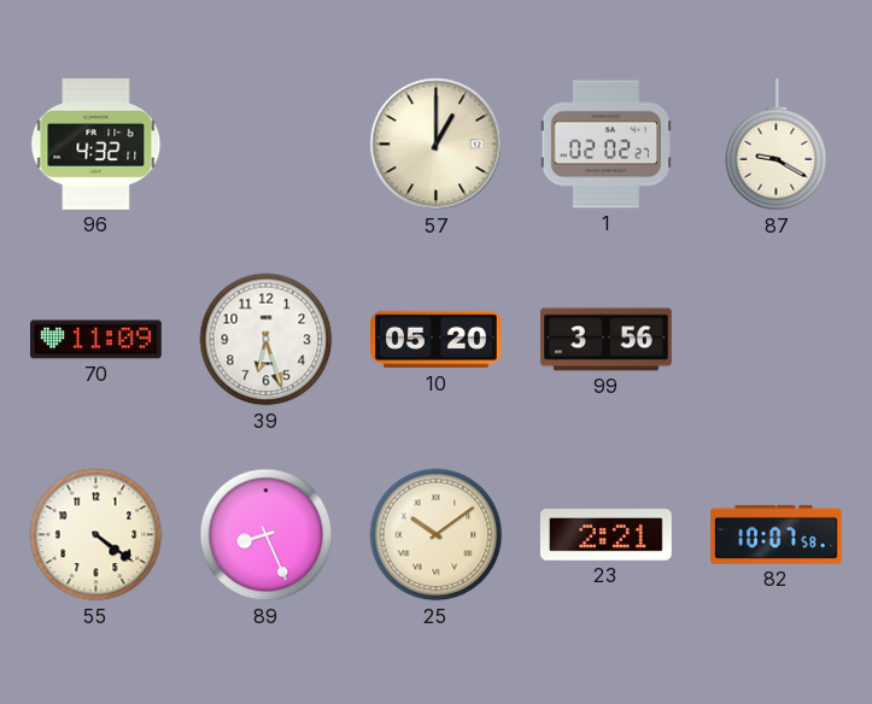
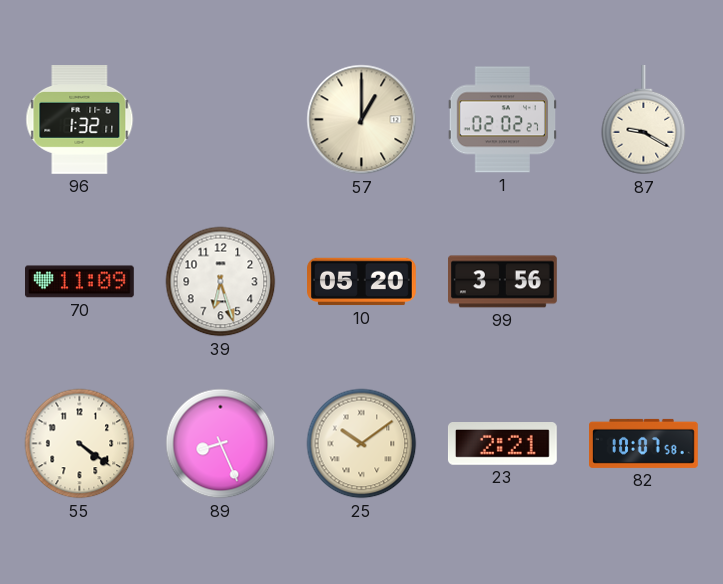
96: 4:32 -> 1:32 (80, 120)
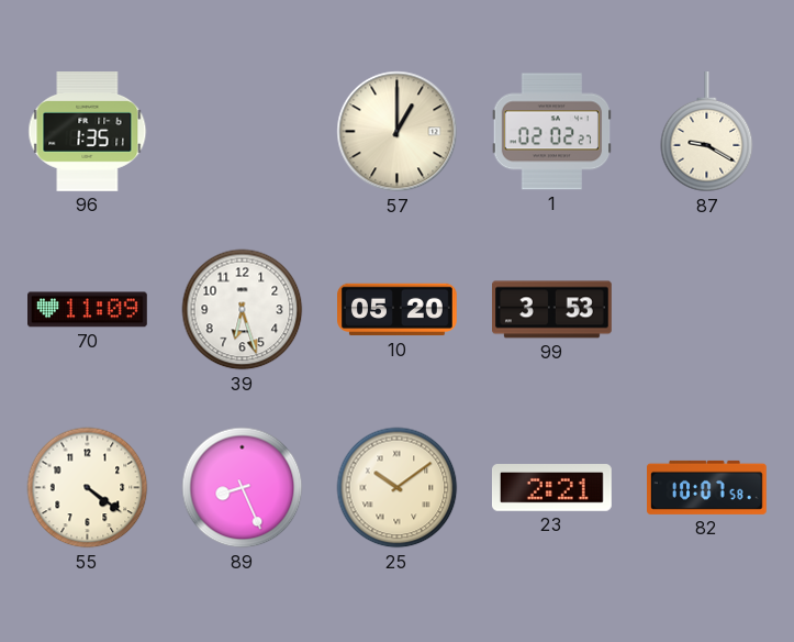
96: 1:32 -> 1:35 (88, 132)
99: 3:56 -> 3:53 (552, 310)
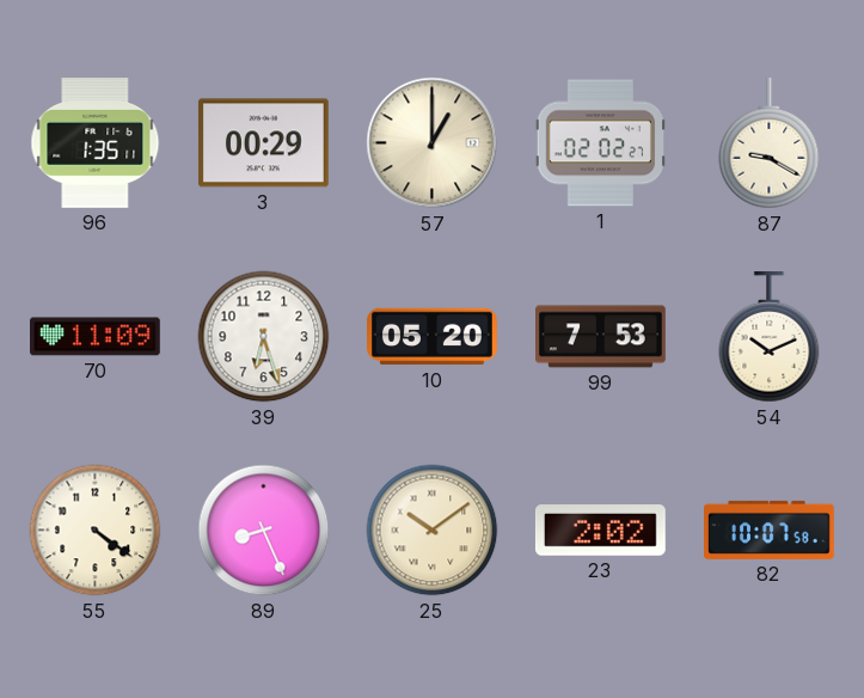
3: none -> 00:29 (263, 143)
99: 3:53 -> 7:53 (601, 337)
54: none -> 10:11 (770, 338)
23: 2:21 -> 2:02 (600, 531)
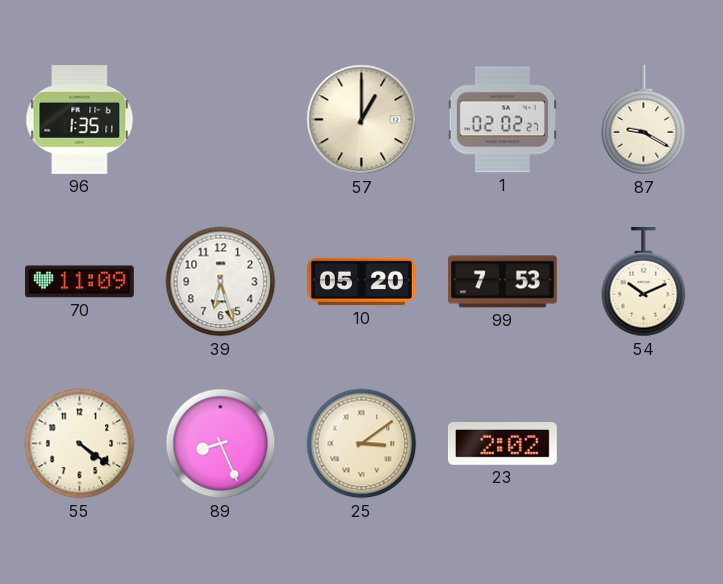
3: 00:29 -> none (263, 143)
25: 10:09 -> 3:09 (362, 444)
82: 10:07 -> none (770, 529)
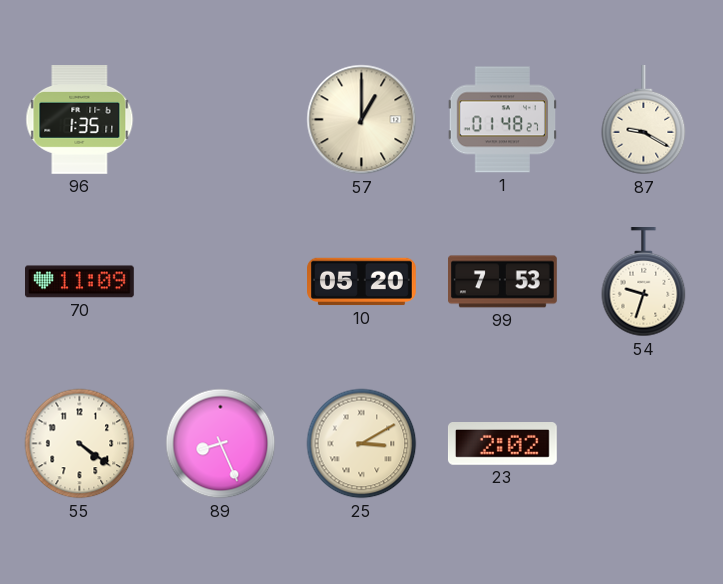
1: 02:02 -> 01:48 (503, 120)
39: 6:27 -> none (221, 282)
54: 10:11 -> 9:33 (644, 283)
25: 3:09 -> 3:10 (362, 444)
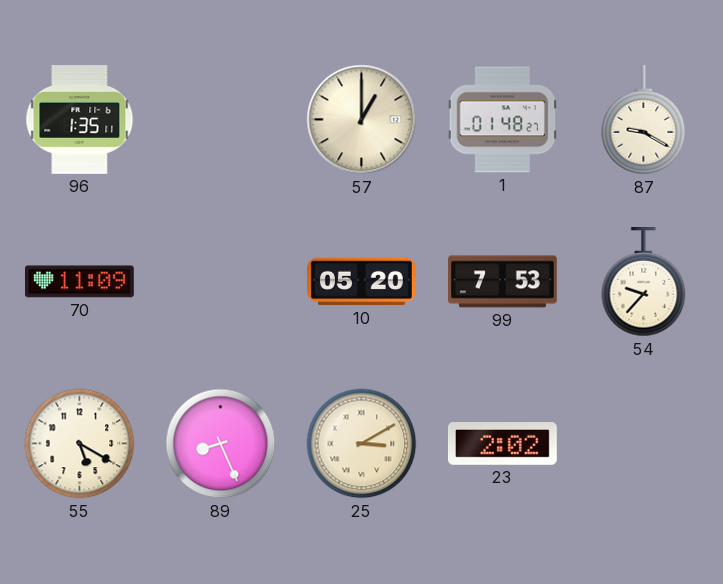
54: 9:33 -> 9:37 (644, 283)
55: 4:21 -> 5:20 (80, 444)
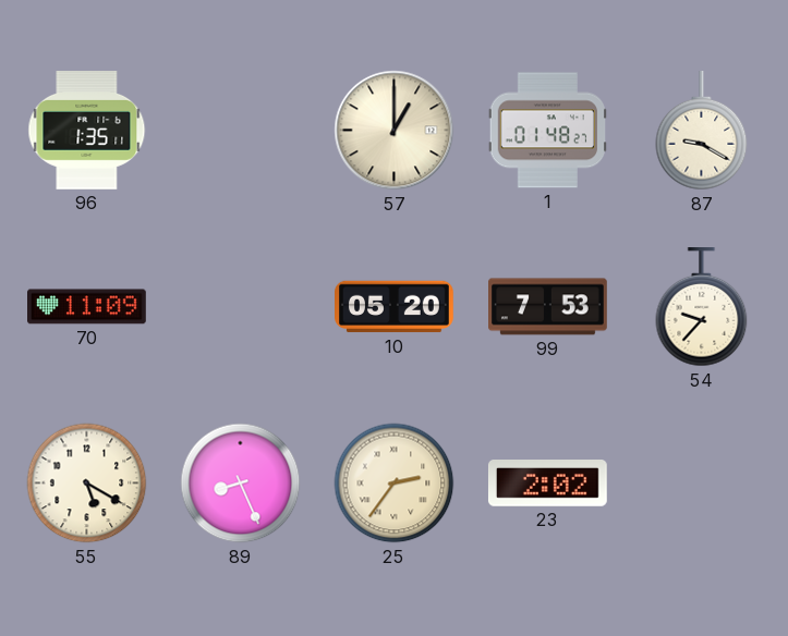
25: 3:10 -> 2:36 (395, 484)
